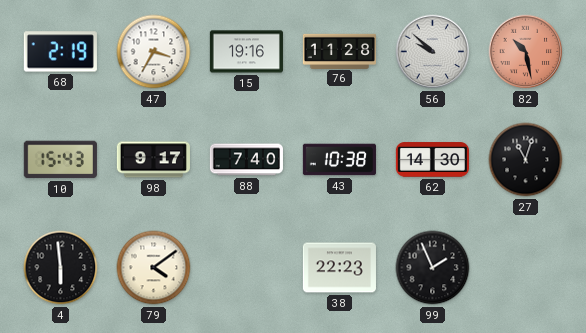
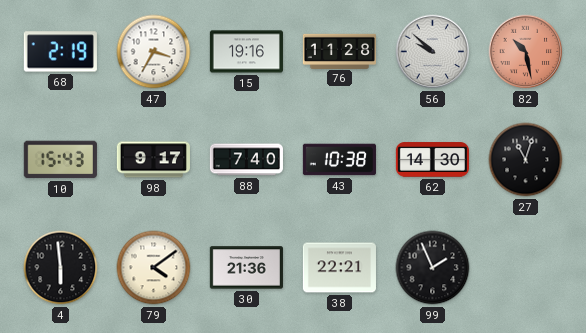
30: none -> 21:36 (246, 268)
38: 22:23 -> 22:21 (339, 268)
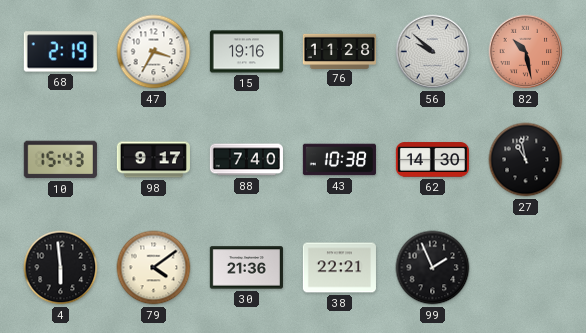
27: 11:03 -> 10:58 (526, 160)
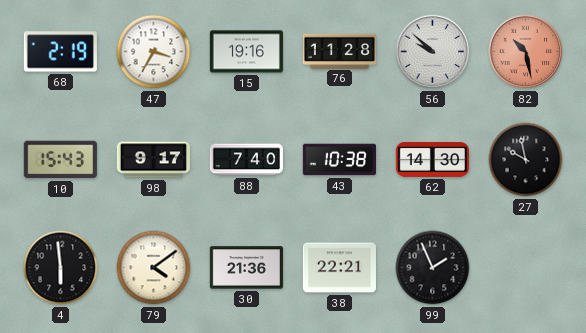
27: 10:58 -> 9:58 (526, 160)
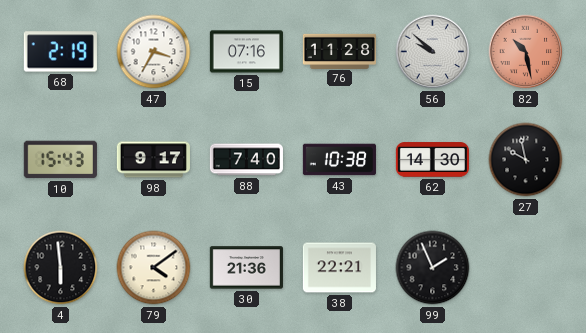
15: 19:16 -> 07:16 (246, 52)
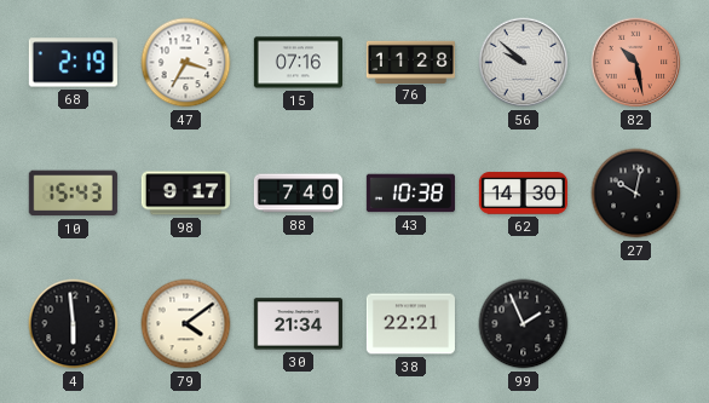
27: 9:58 -> 10:02 (636, 194)
30: 21:36 -> 21:34 (298, 324)
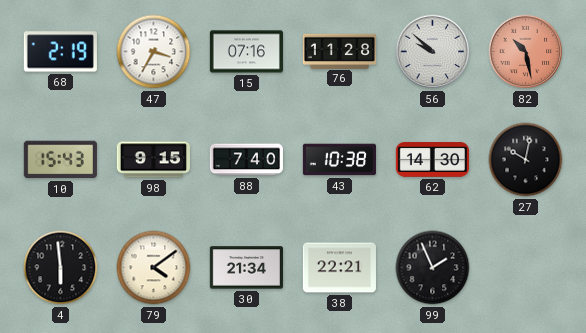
98: 9:17 -> 9:15 (153, 160)
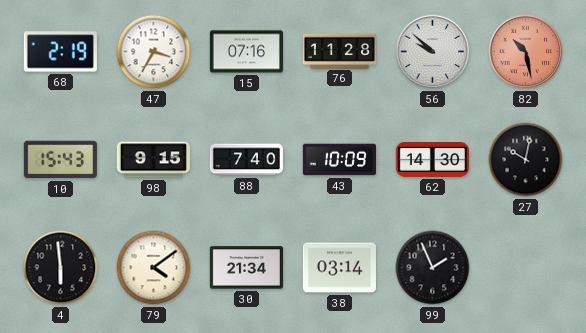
43: 10:38 -> 10:09 (339, 160)
38: 22:21 -> 03:14 (339, 268)
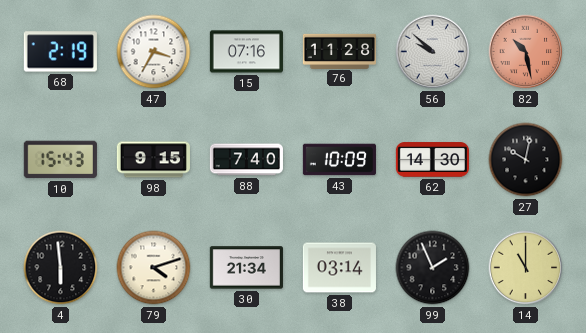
79: 4:09 -> 4:12 (154, 268)
14: none -> 11:00 (526, 268)
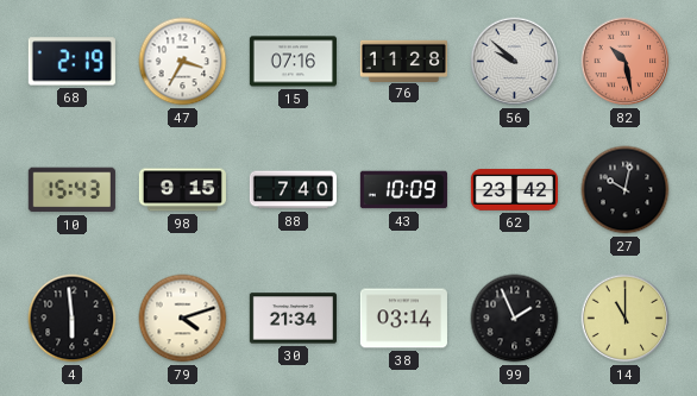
62: 14:30 -> 23:42 (514, 190)
